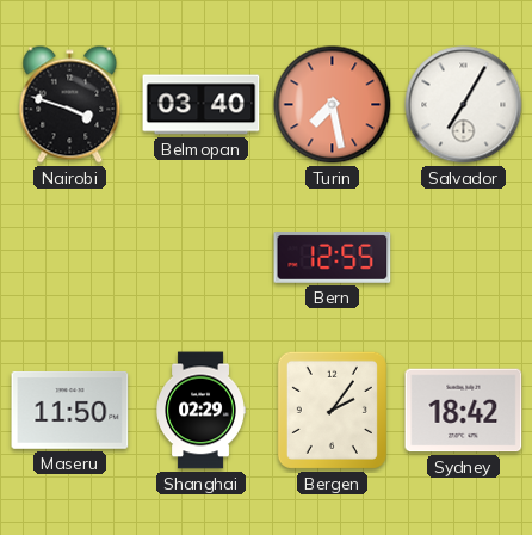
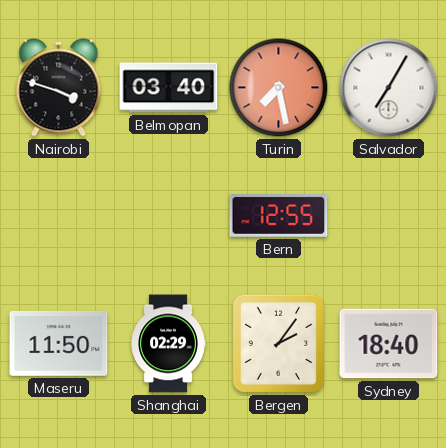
Sydney: 18:42 -> 18:40 (389, 344)
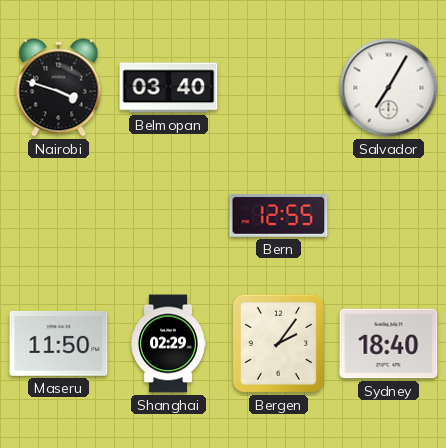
Turin: 7:28 -> none (279, 88)
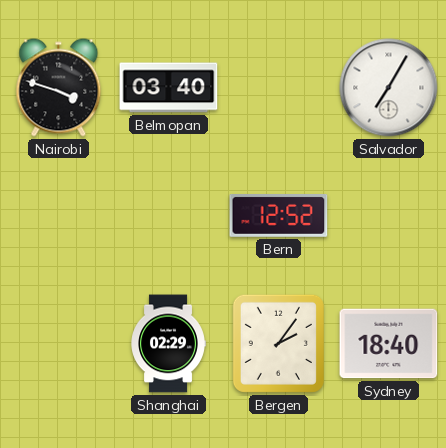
Bern: 12:55 -> 12:52 (279, 216)
Maseru: 11:50 -> none (59, 343)
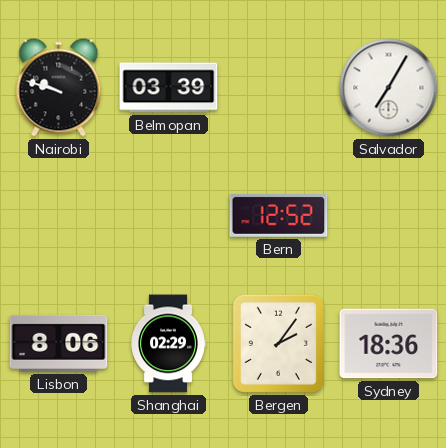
Nairobi: 3:48 -> 9:48 (59, 88)
Belmopan: 03:40 -> 03:39 (169, 88)
Lisbon: none -> 8:06 (59, 343)
Sydney: 18:40 -> 18:36 (389, 344)
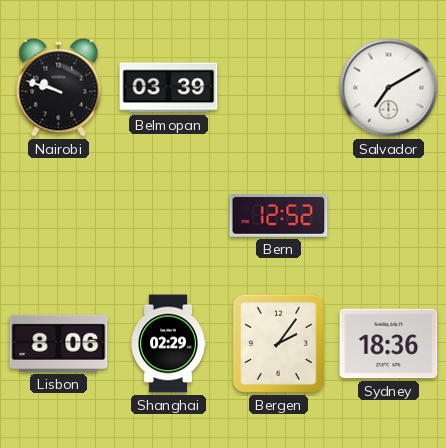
Salvador: 7:05 -> 7:10 (389, 88)
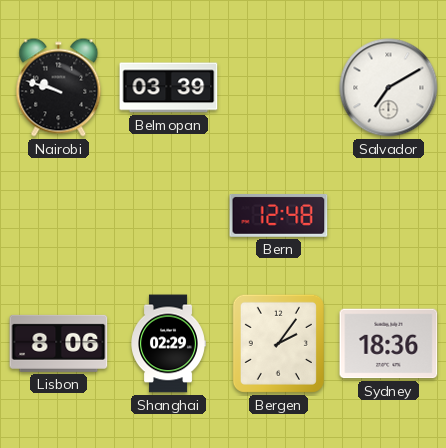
Bern: 12:52 -> 12:48 (279, 216)
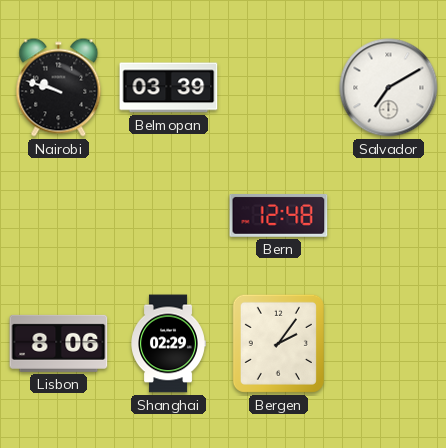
Sydney: 18:36 -> none (389, 344)
